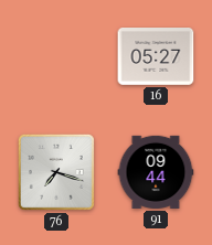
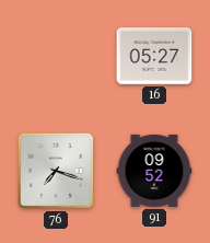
91: 09:44 -> 09:52 (154, 171)
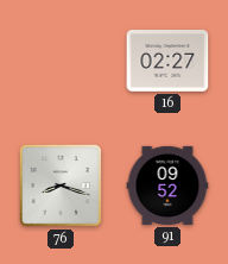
16: 05:27 -> 02:27 (167, 62)
76: 7:18 -> 8:18 (61, 186)
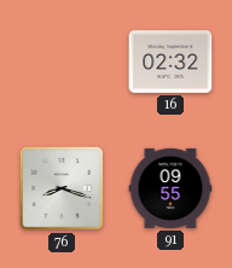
16: 02:27 -> 02:32 (170, 63)
91: 09:52 -> 09:55 (170, 188)
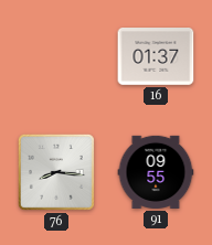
16: 02:32 -> 01:37 (156, 57)
76: 8:18 -> 8:16 (56, 172)
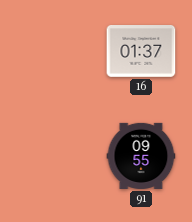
76: 8:16 -> none (56, 172)
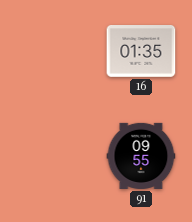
16: 01:37 -> 01:35 (141, 52)
